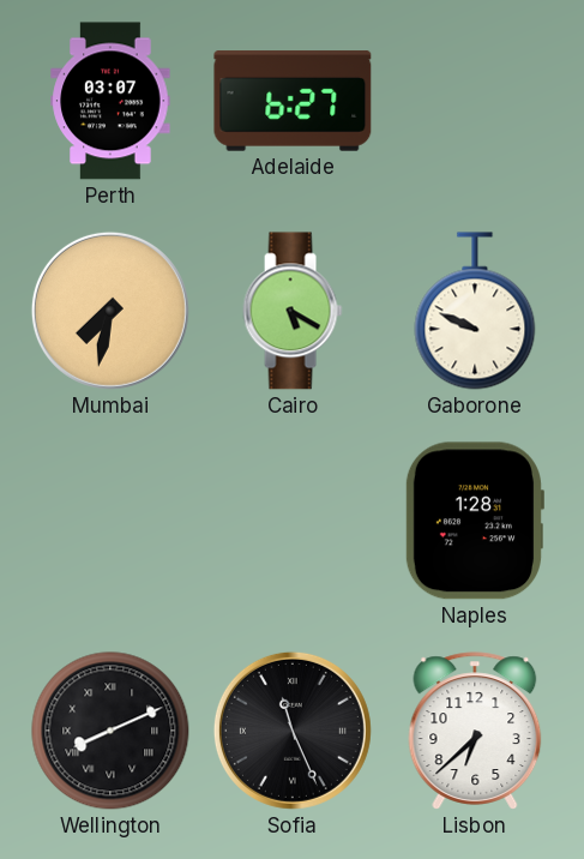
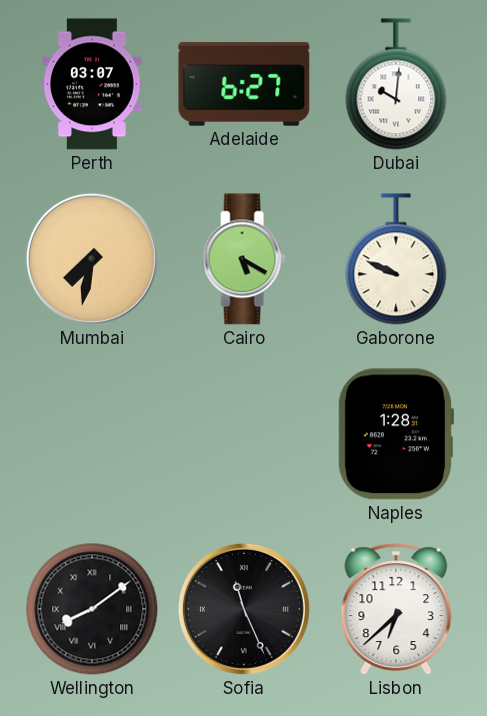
Dubai: none -> 10:01 (396, 84)
Wellington: 8:11 -> 8:09 (92, 609)
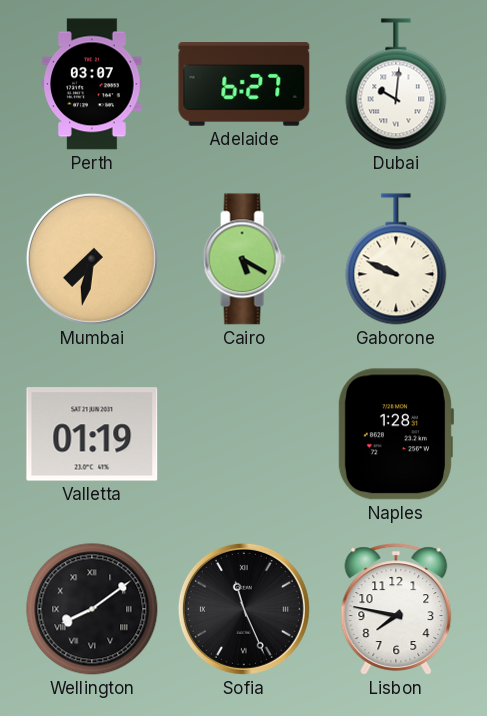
Valletta: none -> 01:19 (92, 434)
Lisbon: 6:38 -> 7:47 (396, 609)
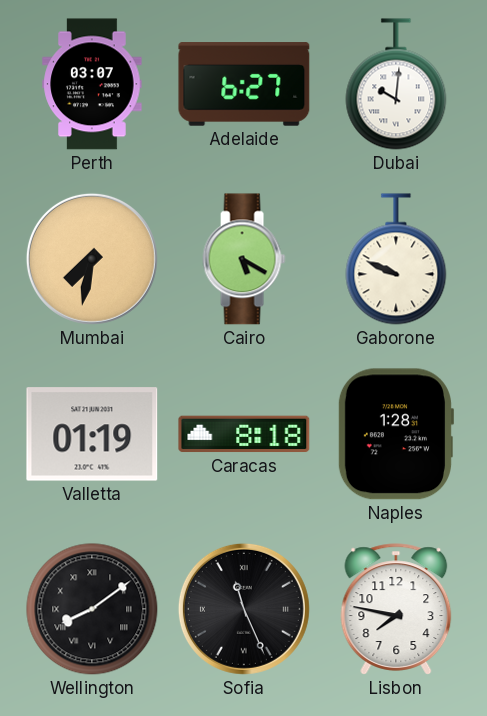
Caracas: none -> 8:18 (244, 434)
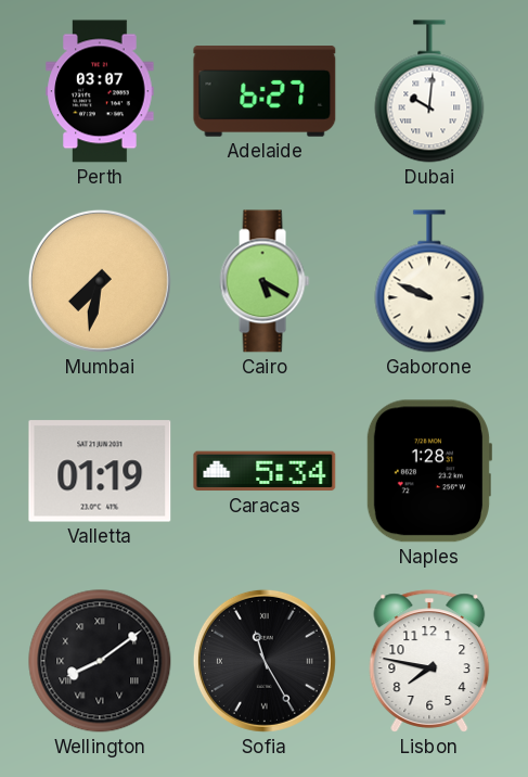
Caracas: 8:18 -> 5:34 (265, 471)
Sofia: 11:26 -> 11:25 (265, 661)
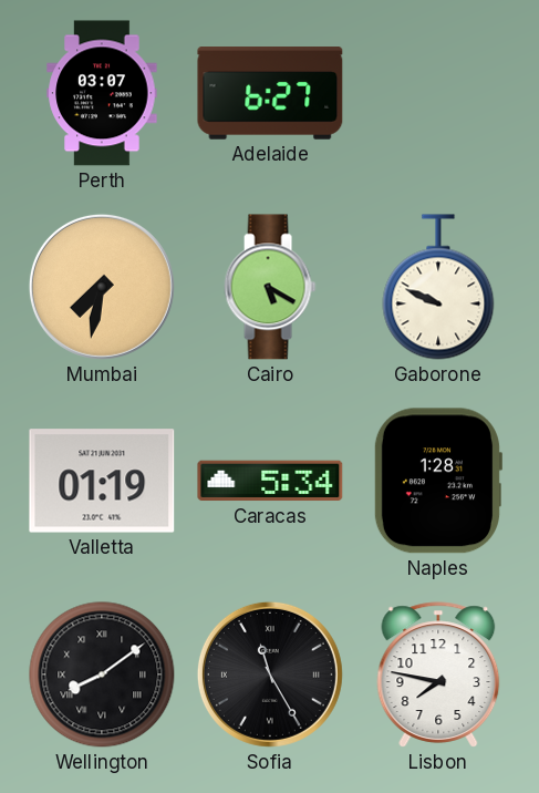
Dubai: 10:01 -> none (429, 91)
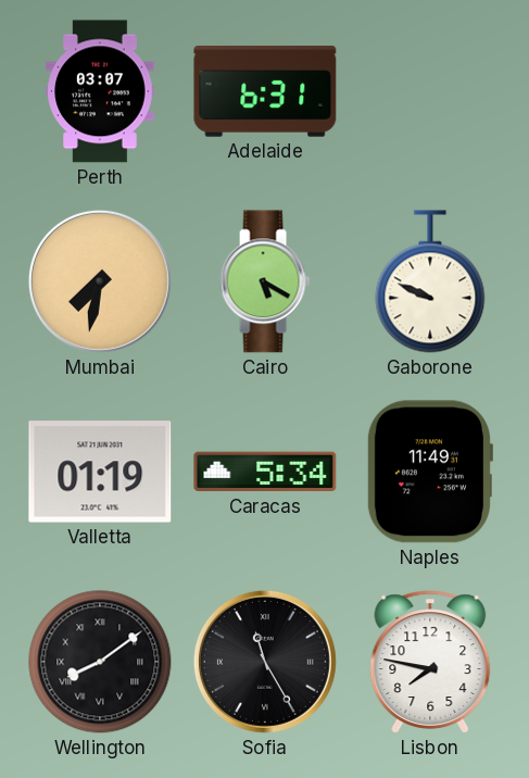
Adelaide: 6:27 -> 6:31 (265, 91)
Naples: 1:28 -> 11:49 (429, 472)
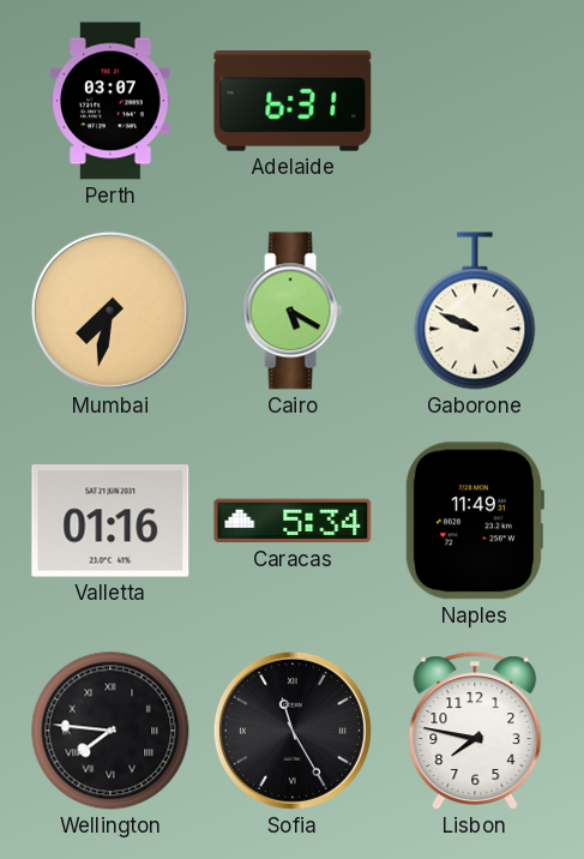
Valletta: 01:19 -> 01:16 (110, 521)
Wellington: 8:09 -> 7:46 (110, 731)
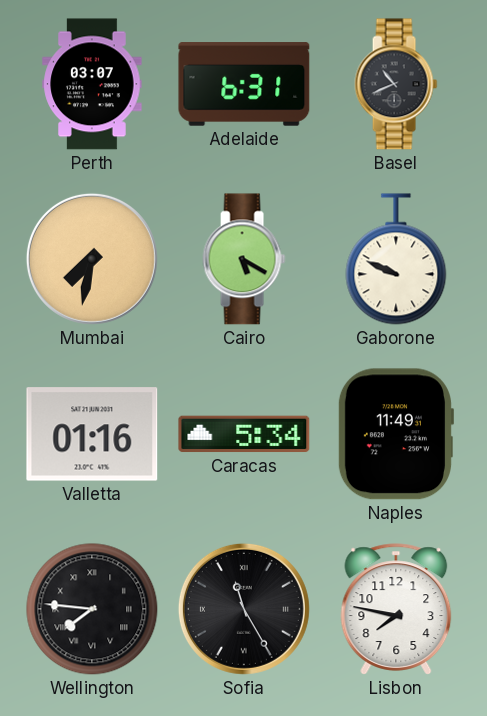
Basel: none -> 10:41 (396, 84)
